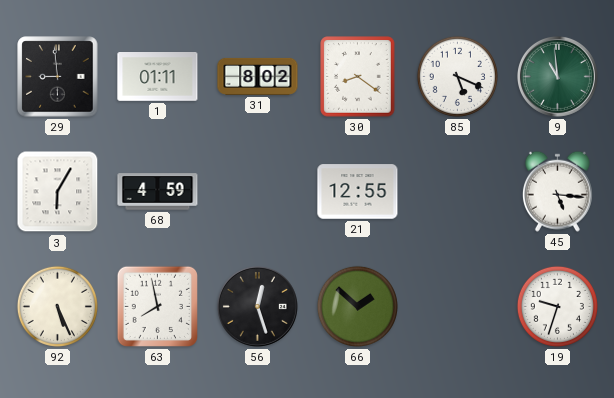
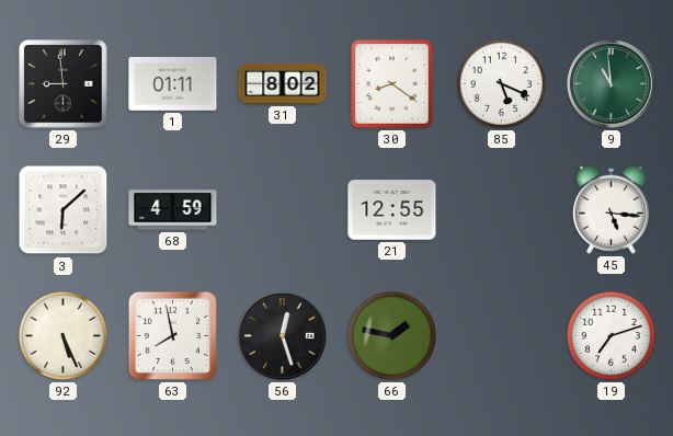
3: 6:05 -> 6:08 (64, 210)
66: 1:52 -> 1:47 (391, 335)
19: 9:33 -> 7:12 (611, 335)
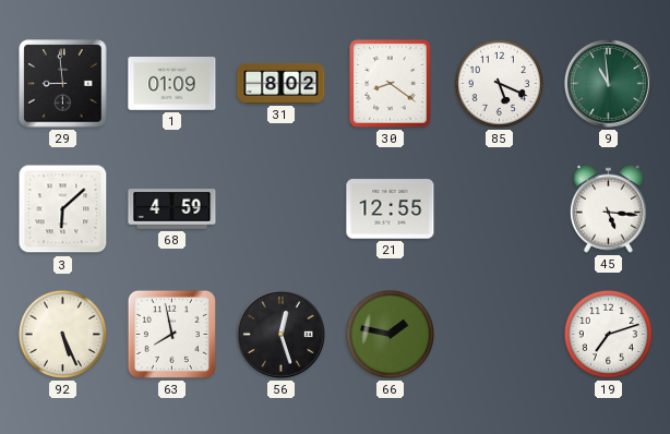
1: 01:11 -> 01:09 (172, 84)
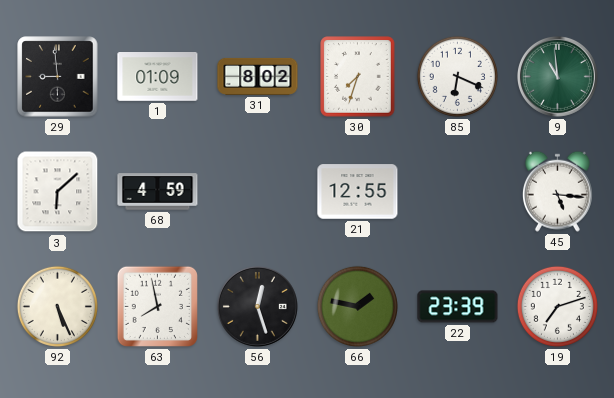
30: 8:21 -> 7:33 (358, 77)
85: 5:19 -> 6:19 (457, 76)
22: none -> 23:39 (458, 307)
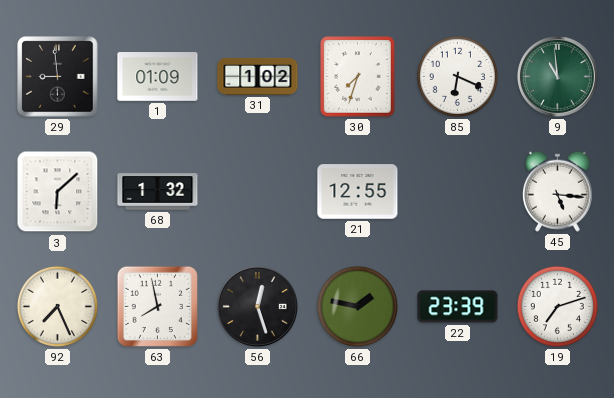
31: 8:02 -> 1:02 (258, 76)
68: 4:59 -> 1:32 (158, 192)
92: 5:26 -> 7:26 (57, 306)
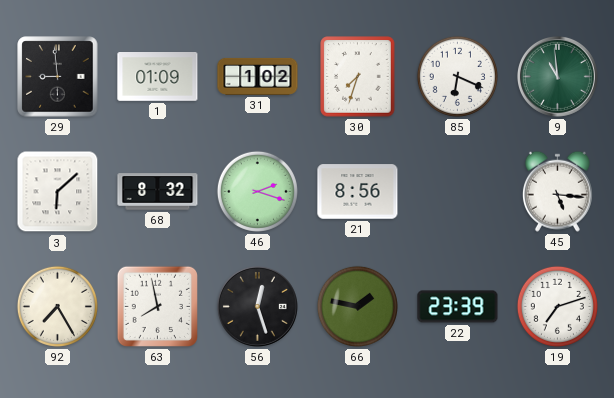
68: 1:32 -> 8:32 (158, 192)
46: none -> 2:18 (257, 191)
21: 12:55 -> 8:56 (358, 192)
92: 7:26 -> 7:25 (57, 306)
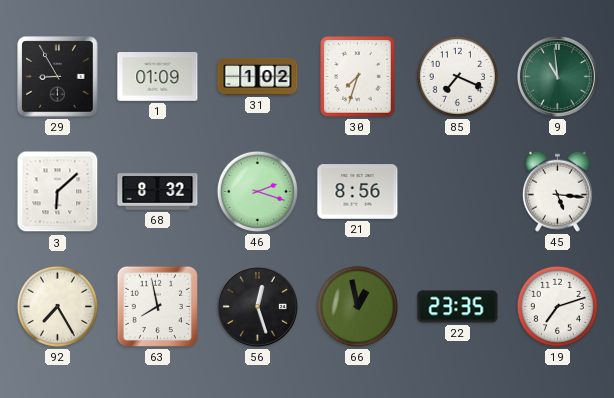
29: 8:59 -> 8:55 (58, 77)
85: 6:19 -> 7:19 (457, 76)
66: 1:47 -> 12:58 (357, 306)
22: 23:39 -> 23:35 (458, 307)
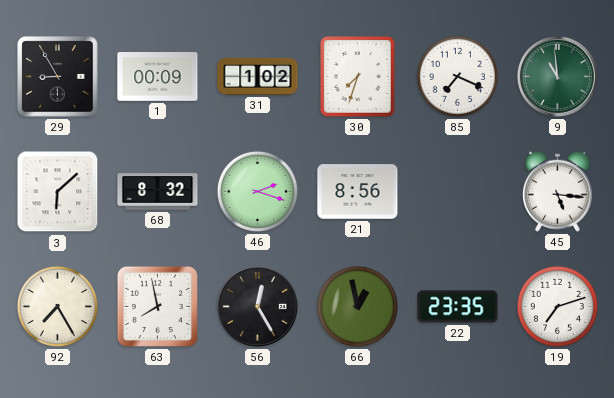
1: 01:09 -> 00:09 (158, 77)
56: 12:27 -> 12:25 (257, 306)
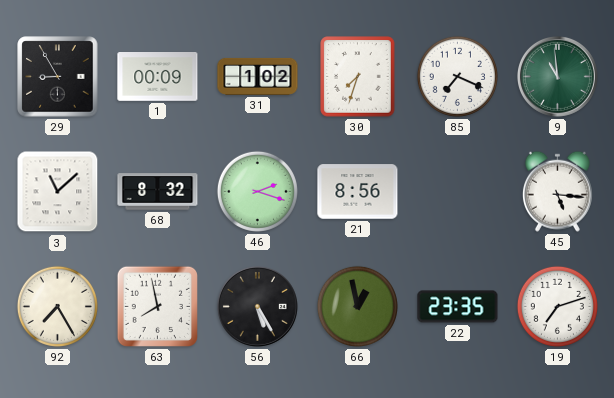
3: 6:08 -> 11:08 (58, 192)
56: 12:25 -> 5:25 (257, 306)
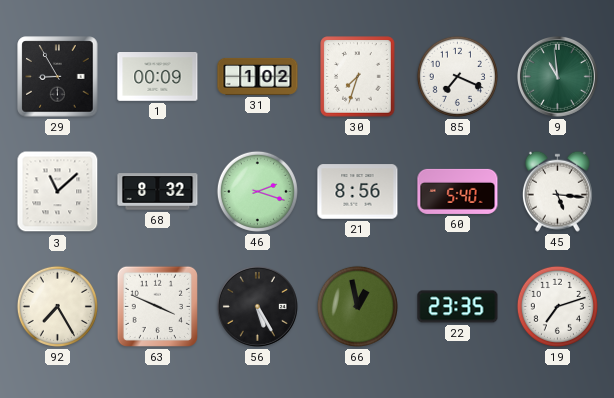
60: none -> 5:40 (458, 191)
63: 7:58 -> 3:49 (157, 306)
